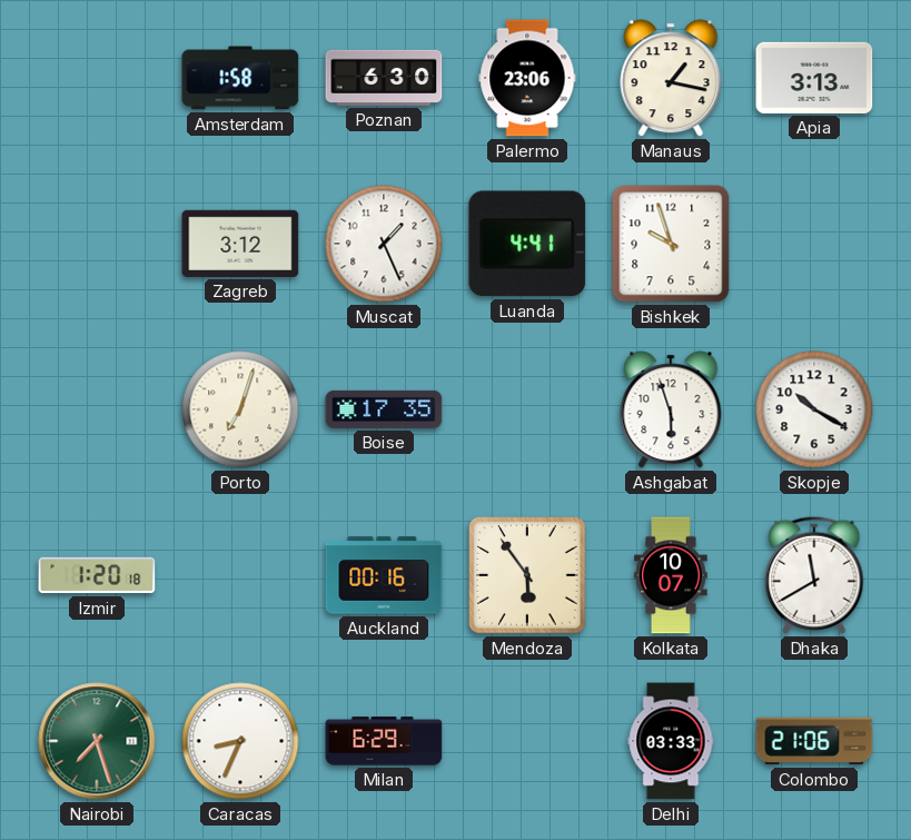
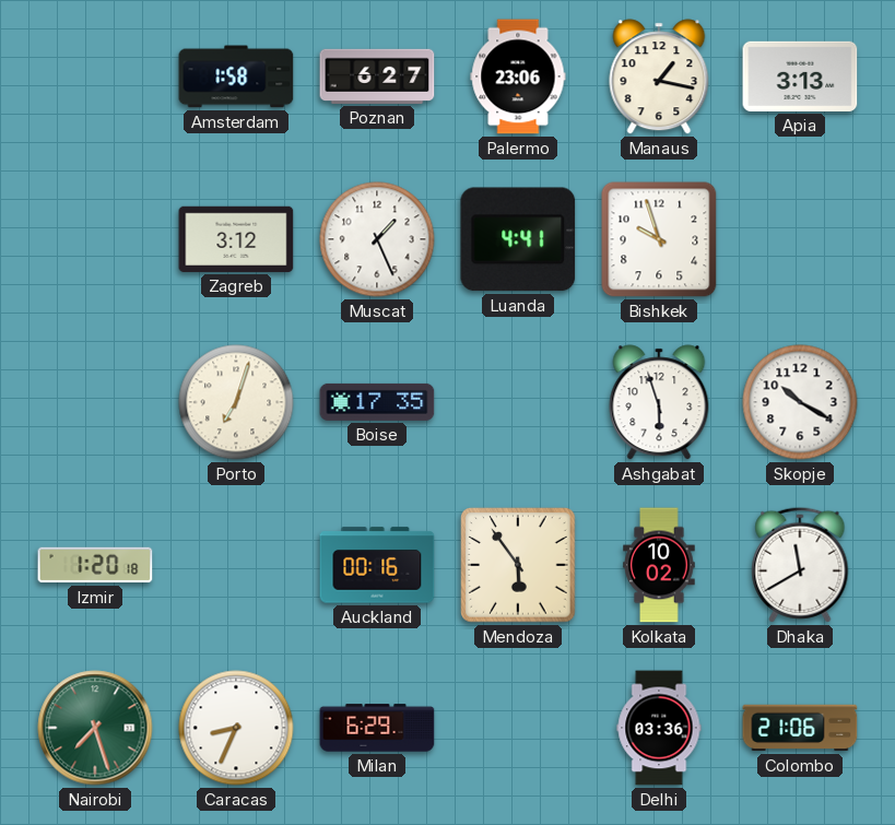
Poznan: 6:30 -> 6:27 (377, 76)
Kolkata: 10:07 -> 10:02 (659, 565)
Delhi: 03:33 -> 03:36 (659, 728)
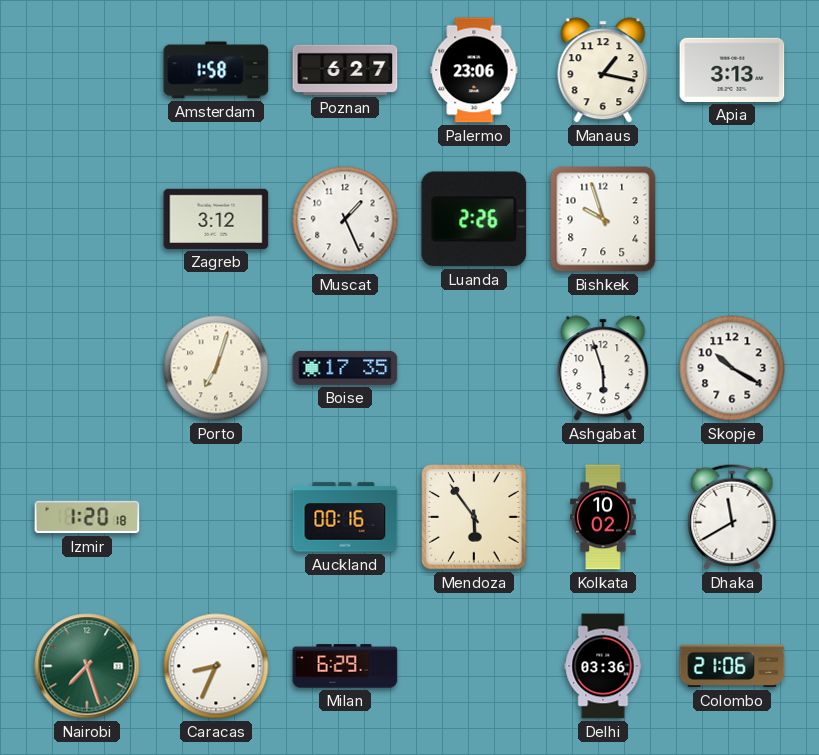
Luanda: 4:41 -> 2:26 (474, 219)
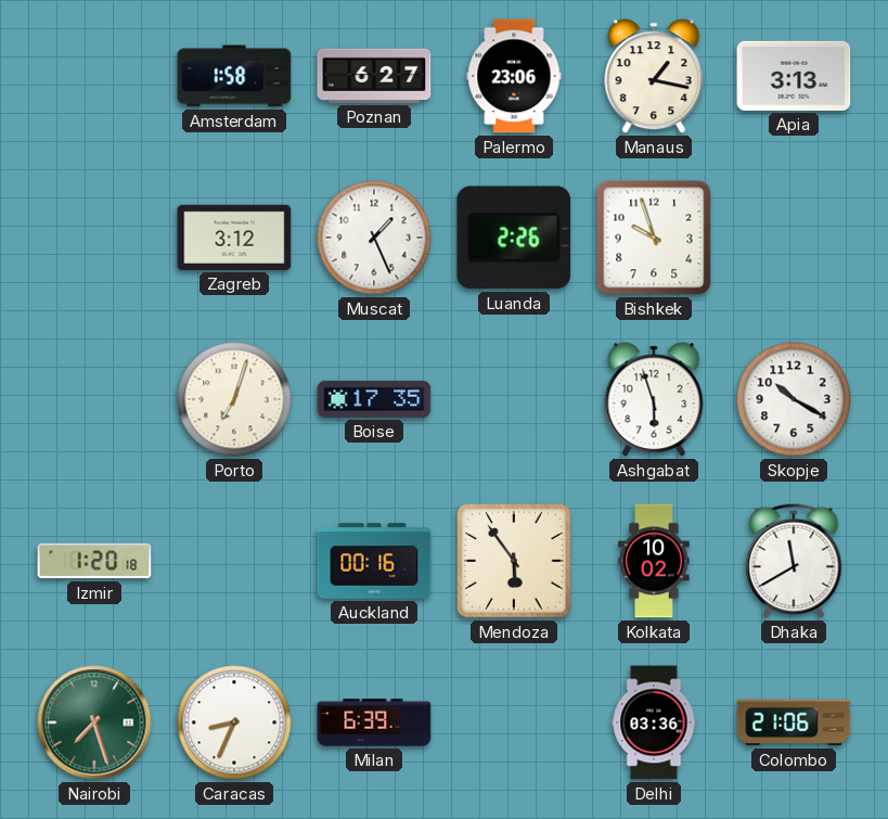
Milan: 6:29 -> 6:39 (374, 722)
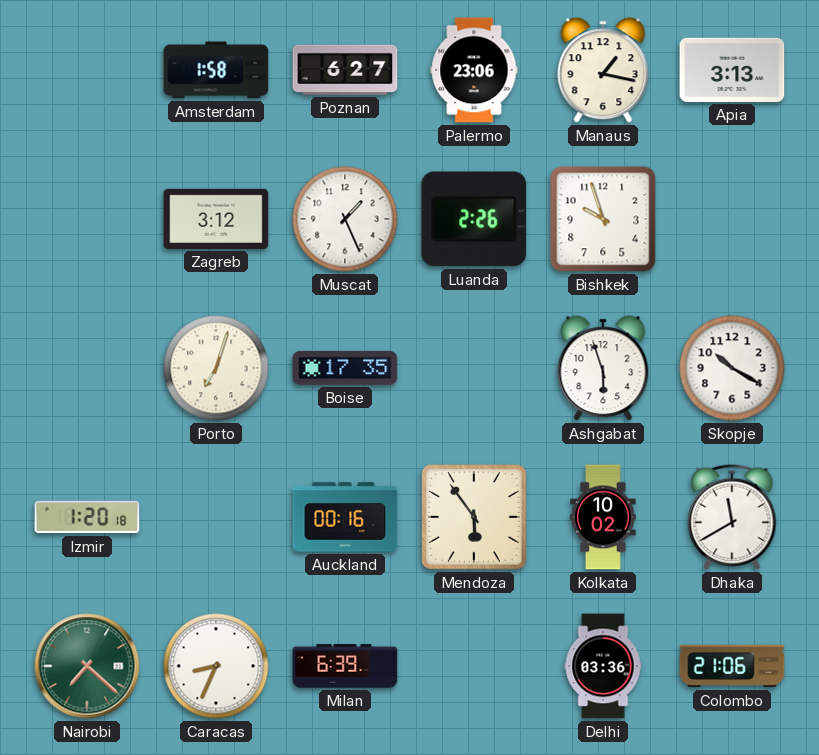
Nairobi: 7:27 -> 7:22 (87, 666)
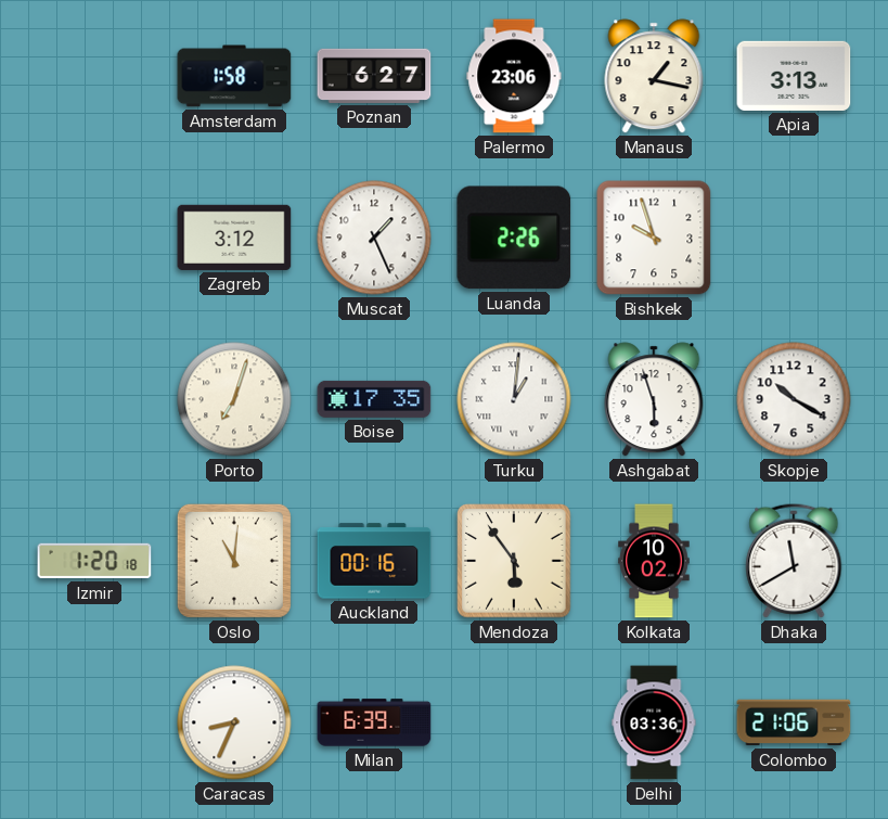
Turku: none -> 1:01 (514, 399)
Oslo: none -> 11:01 (234, 561)
Nairobi: 7:22 -> none (87, 666)
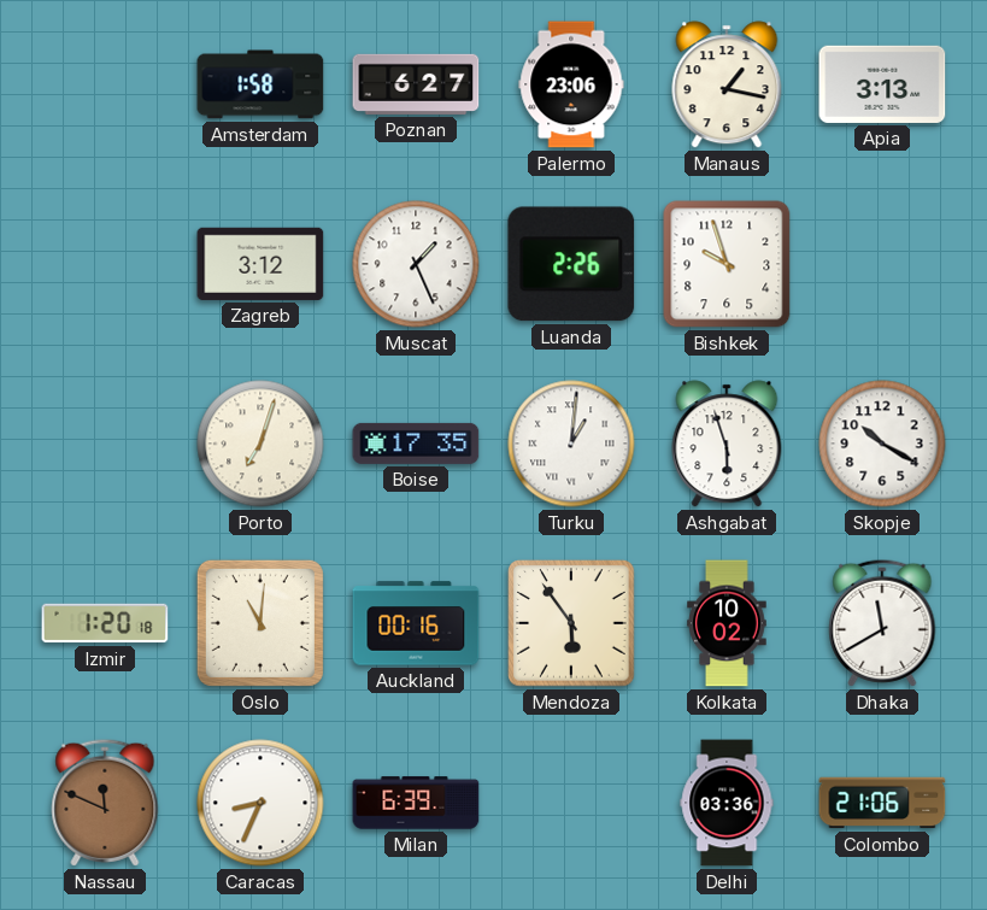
Nassau: none -> 11:49 (105, 803)
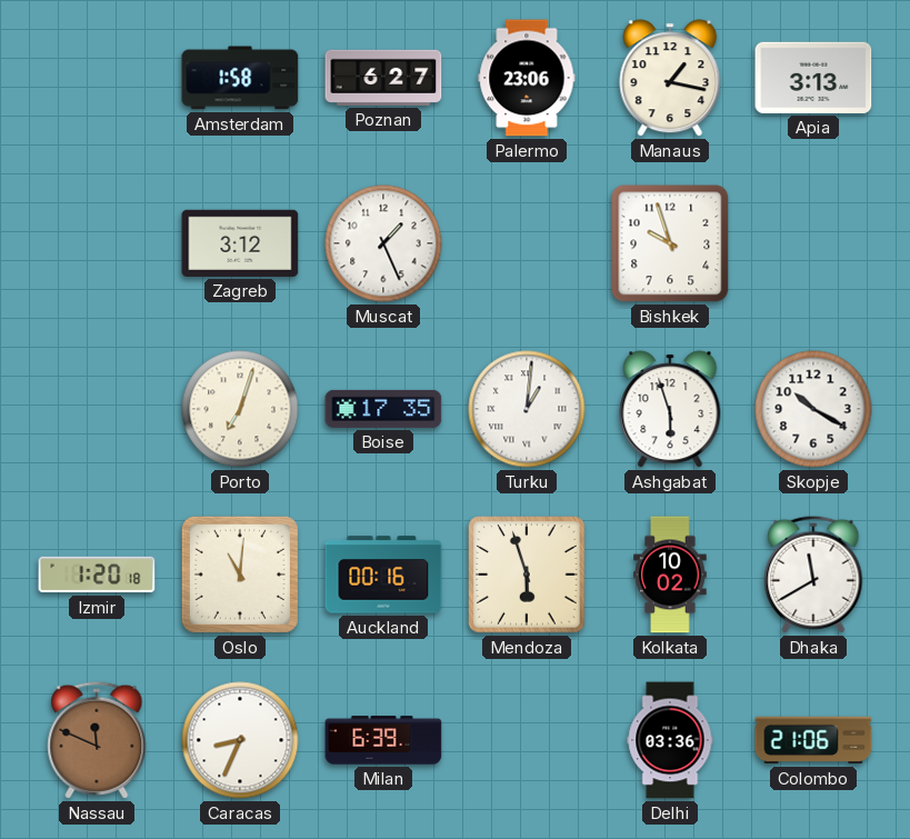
Luanda: 2:26 -> none (571, 264)
Mendoza: 5:54 -> 5:57 (527, 575)
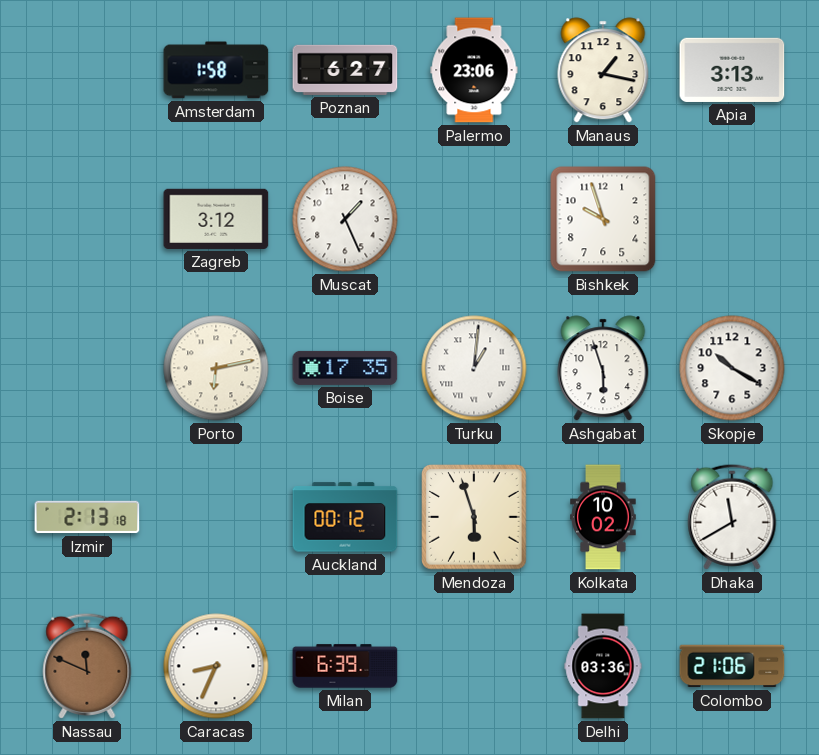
Porto: 7:03 -> 6:13 (216, 368)
Izmir: 1:20 -> 2:13 (87, 517)
Oslo: 11:01 -> none (240, 575)
Auckland: 00:16 -> 00:12 (345, 517)
